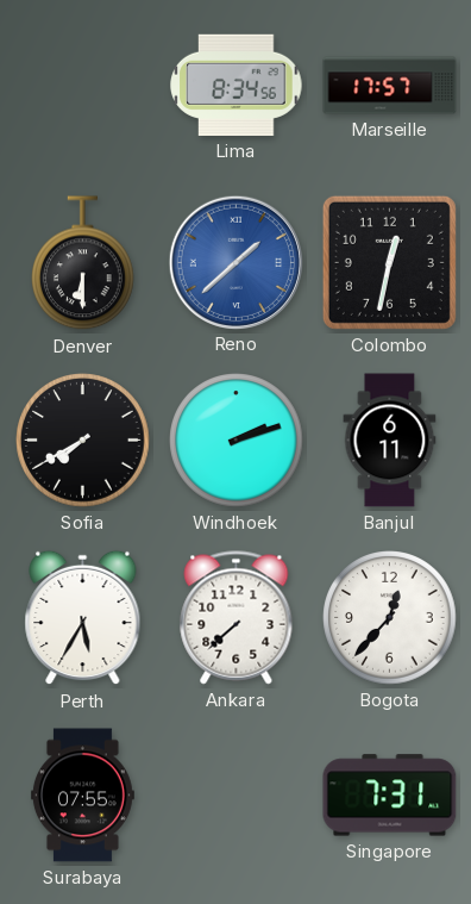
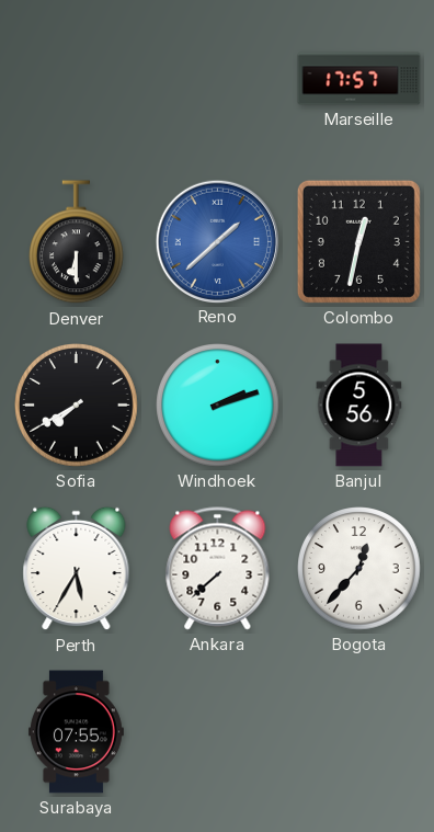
Lima: 8:34 -> none (237, 85)
Banjul: 6:11 -> 5:56 (359, 406)
Singapore: 7:31 -> none (390, 796)
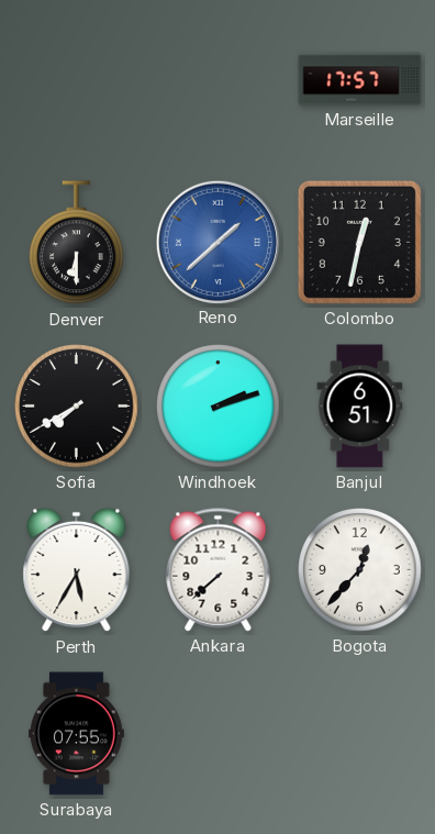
Banjul: 5:56 -> 6:51 (360, 407)
